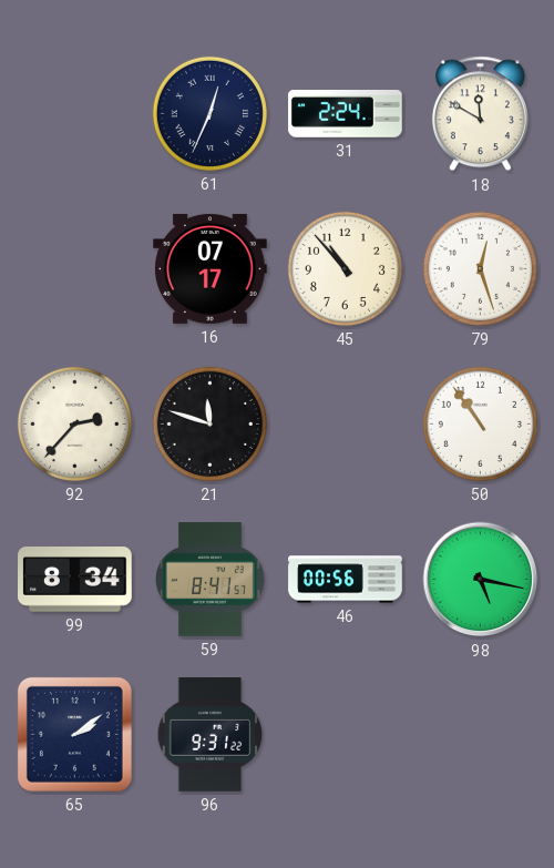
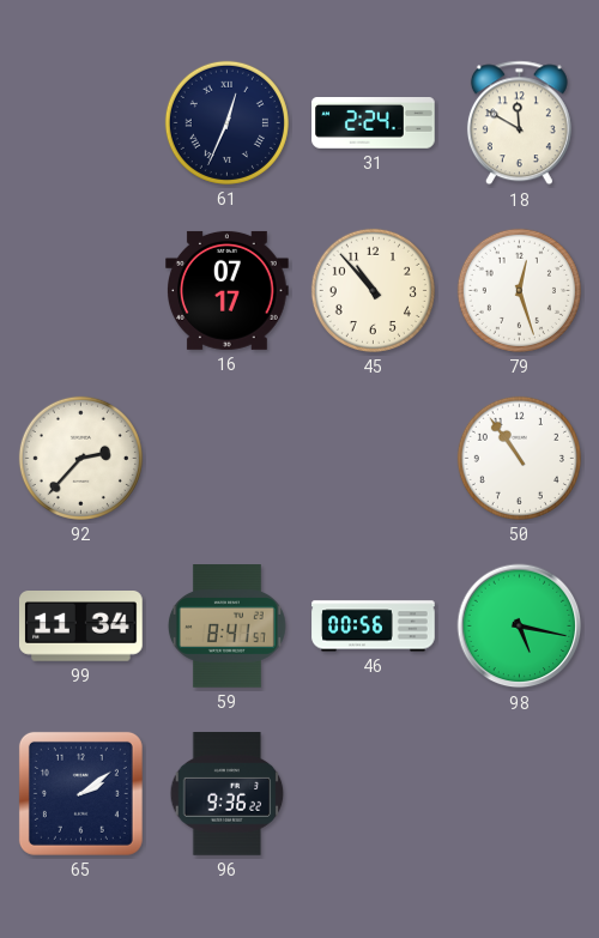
21: 11:48 -> none (209, 423)
99: 8:34 -> 11:34 (81, 627)
96: 9:31 -> 9:36 (228, 794)
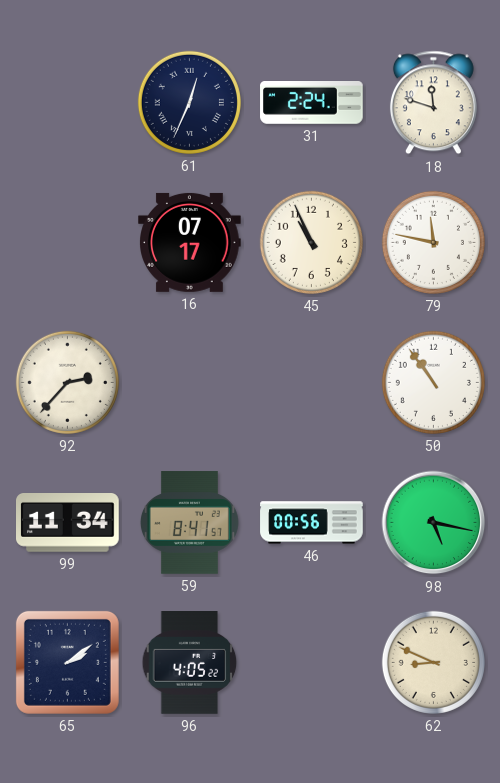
18: 11:50 -> 11:48 (433, 103)
45: 10:53 -> 10:56 (311, 242)
79: 12:27 -> 11:47 (433, 242)
96: 9:36 -> 4:05 (190, 663)
62: none -> 8:49 (433, 662)
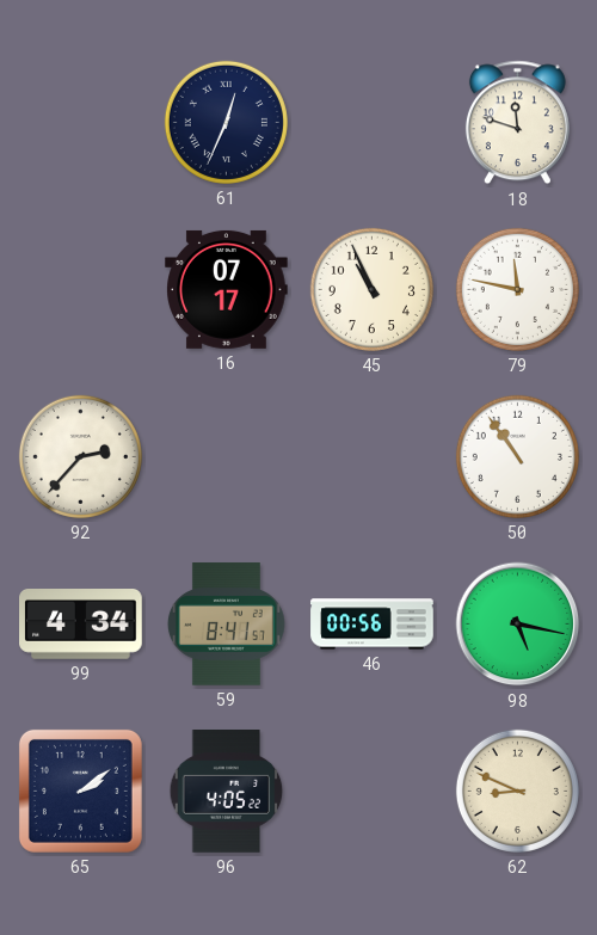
31: 2:24 -> none (312, 103)
99: 11:34 -> 4:34 (81, 625)
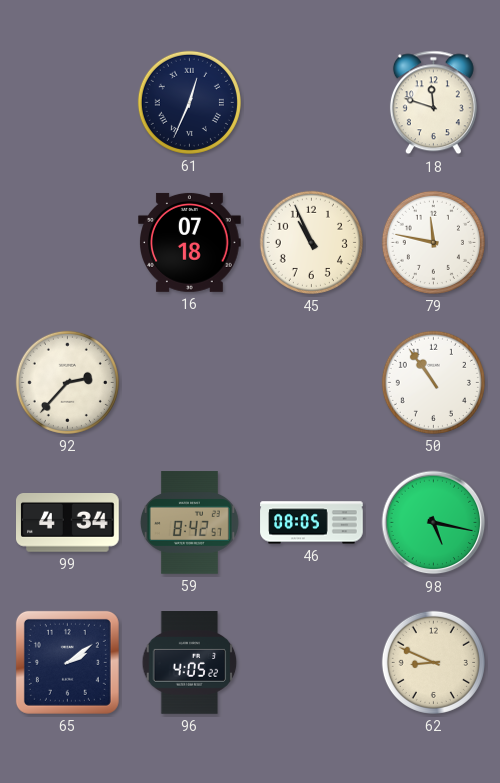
16: 07:17 -> 07:18 (190, 242)
59: 8:41 -> 8:42 (189, 523)
46: 00:56 -> 08:05 (312, 523)
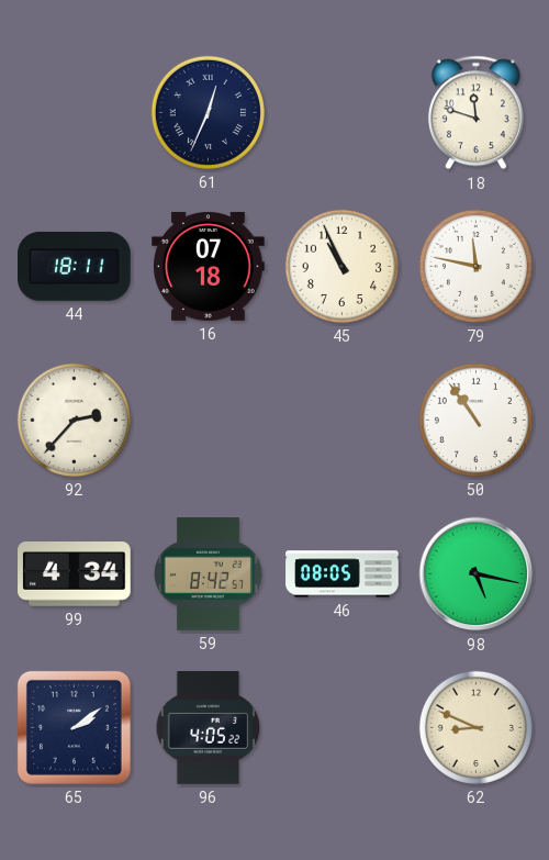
44: none -> 18:11 (75, 266)
